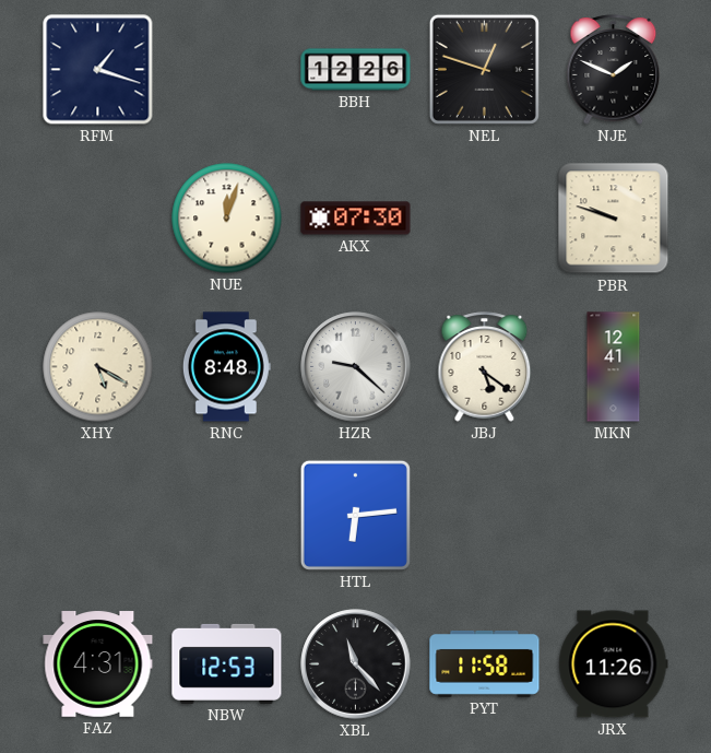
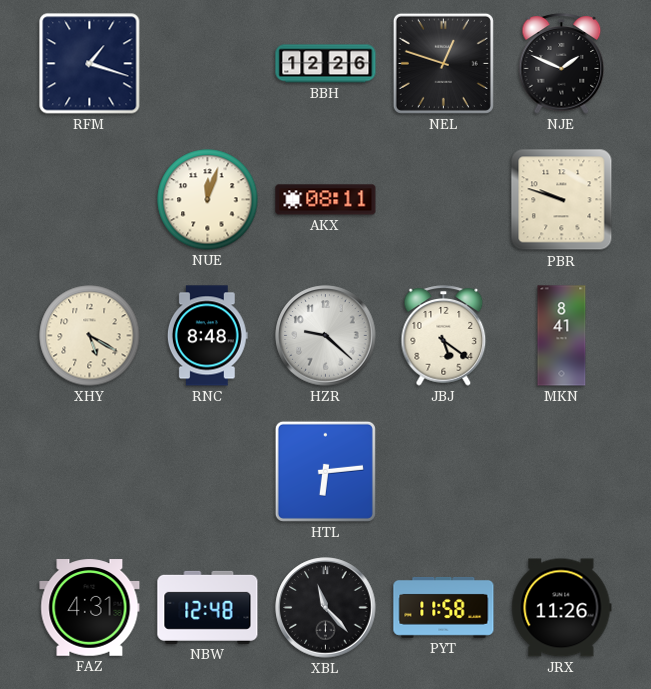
AKX: 07:30 -> 08:11 (326, 200)
MKN: 12:41 -> 8:41 (562, 336)
NBW: 12:53 -> 12:48 (208, 607)
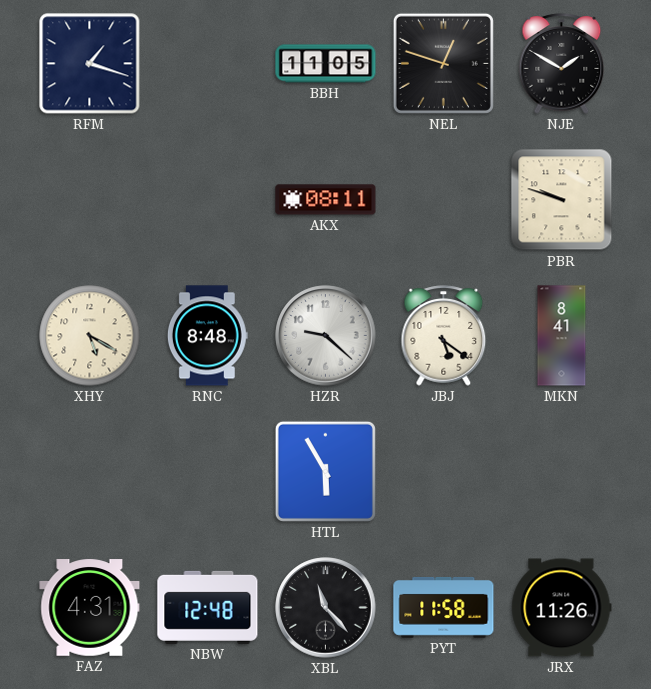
BBH: 12:26 -> 11:05 (326, 64)
NJE: 1:49 -> 1:50 (562, 64)
NUE: 12:03 -> none (208, 200)
HTL: 6:14 -> 5:55 (325, 471)
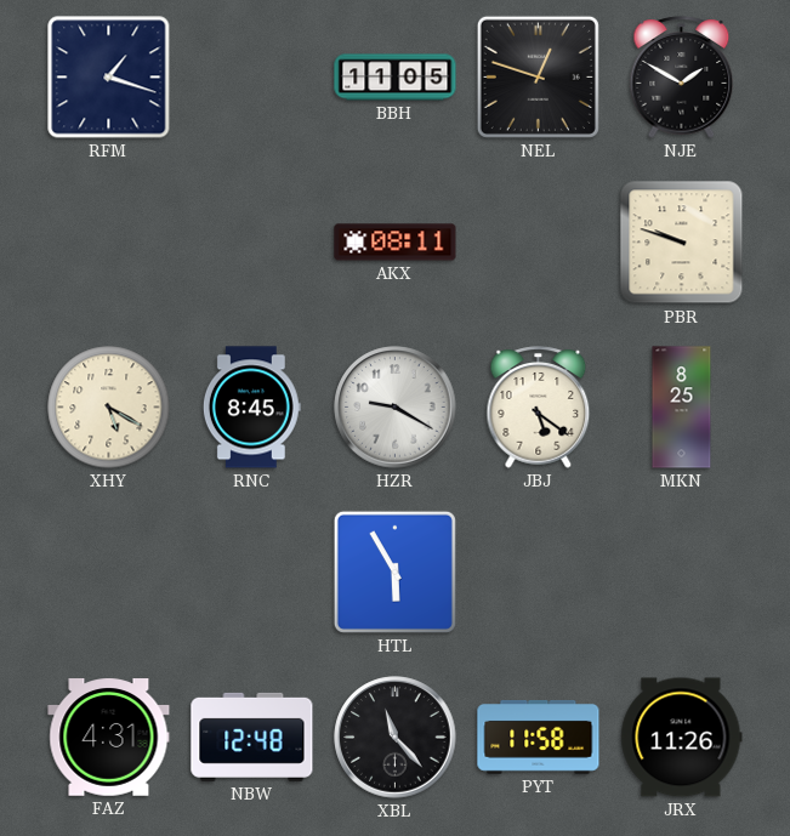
RNC: 8:48 -> 8:45 (251, 408)
HZR: 9:22 -> 9:20 (396, 408)
MKN: 8:41 -> 8:25 (682, 408)
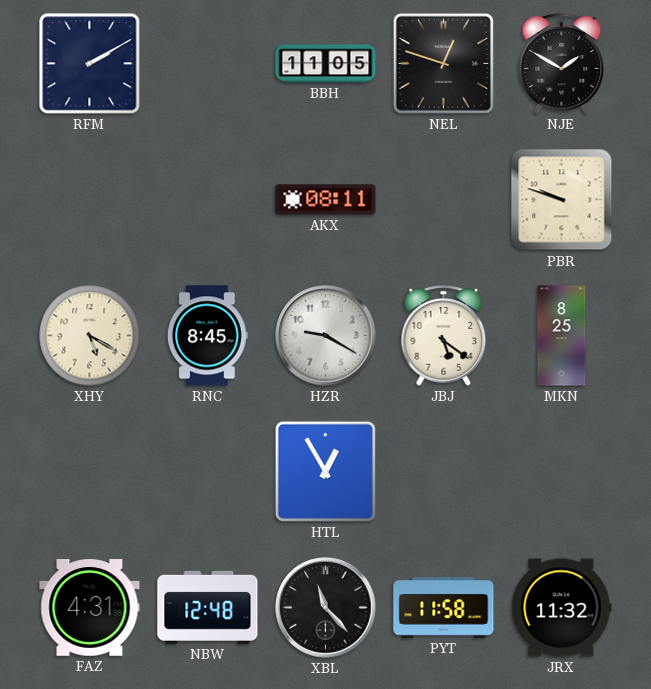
RFM: 1:18 -> 2:10 (90, 64)
HTL: 5:55 -> 12:55 (325, 471)
JRX: 11:26 -> 11:32 (562, 608)
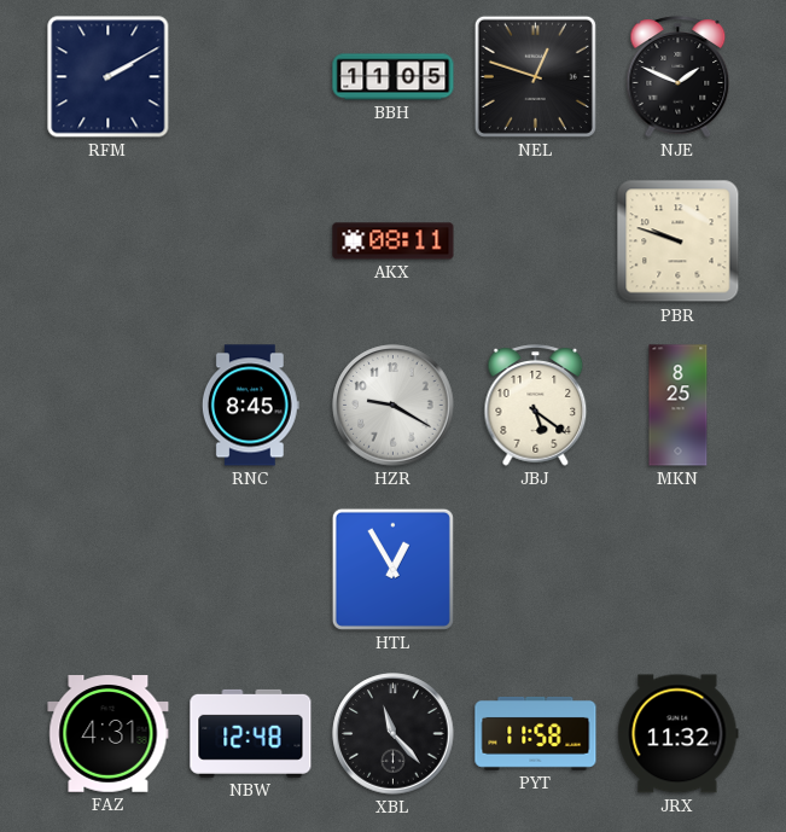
NJE: 1:50 -> 1:49 (679, 77)
XHY: 5:20 -> none (90, 336)
